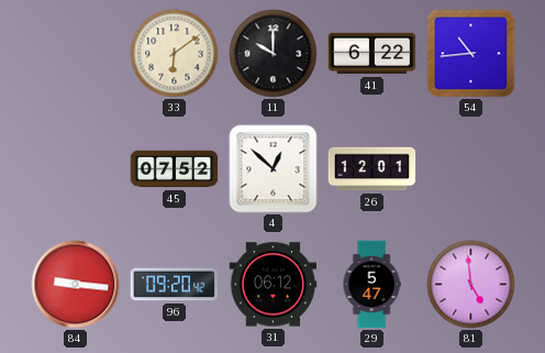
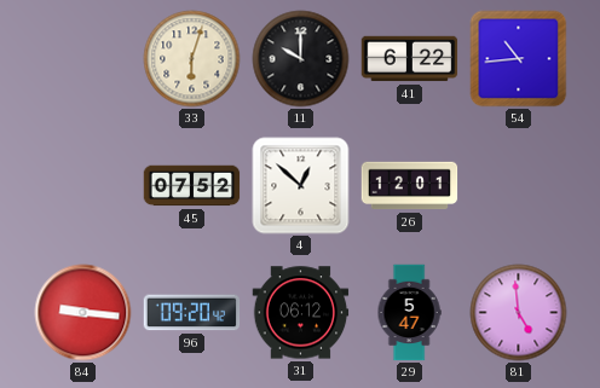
33: 6:09 -> 6:03 (192, 59)
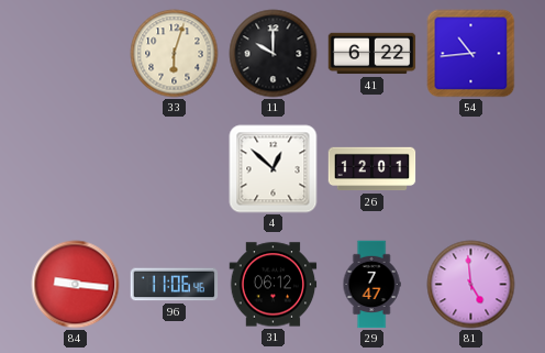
45: 07:52 -> none (192, 186)
96: 09:20 -> 11:06 (175, 285)
29: 5:47 -> 7:47 (371, 285)
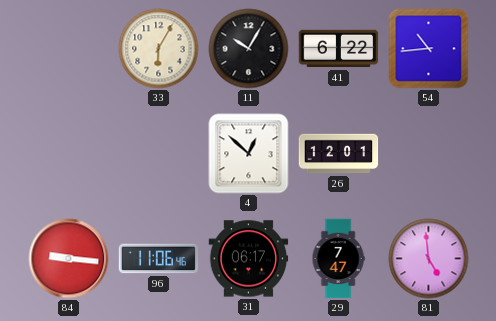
33: 6:03 -> 6:05 (159, 49)
11: 10:00 -> 10:05 (249, 49)
31: 06:12 -> 06:17 (249, 259)
